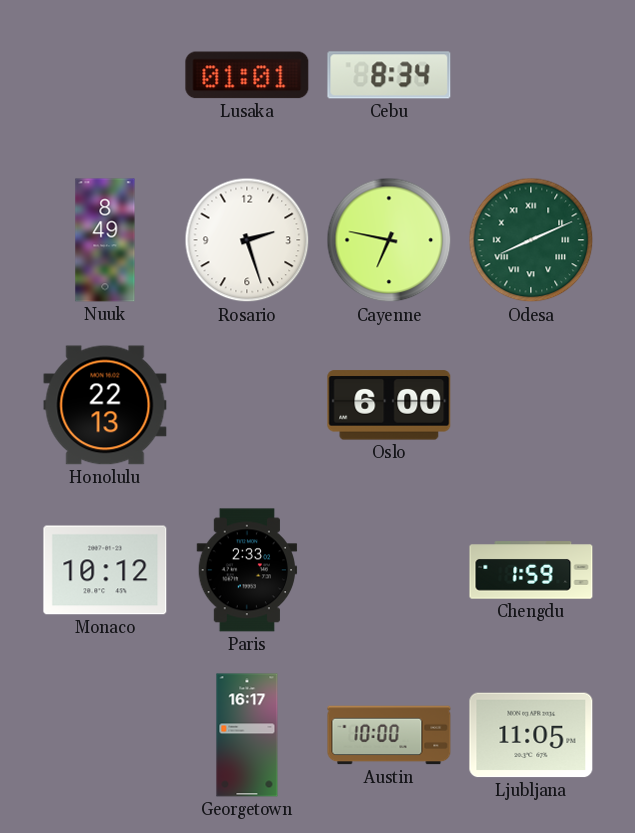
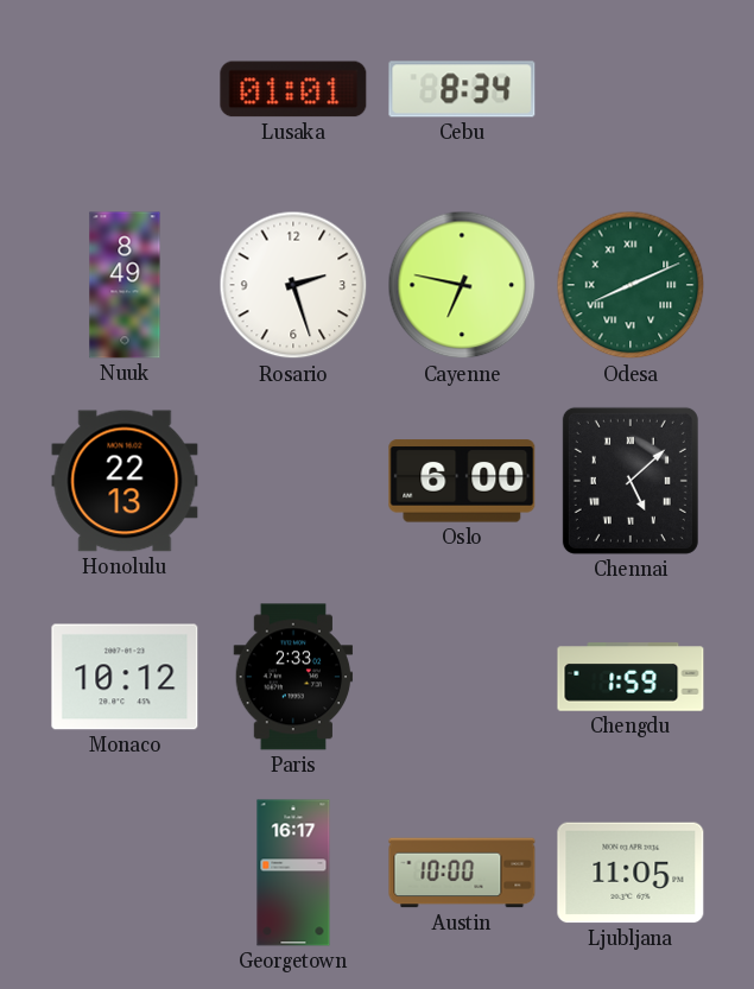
Chennai: none -> 5:08 (631, 481)
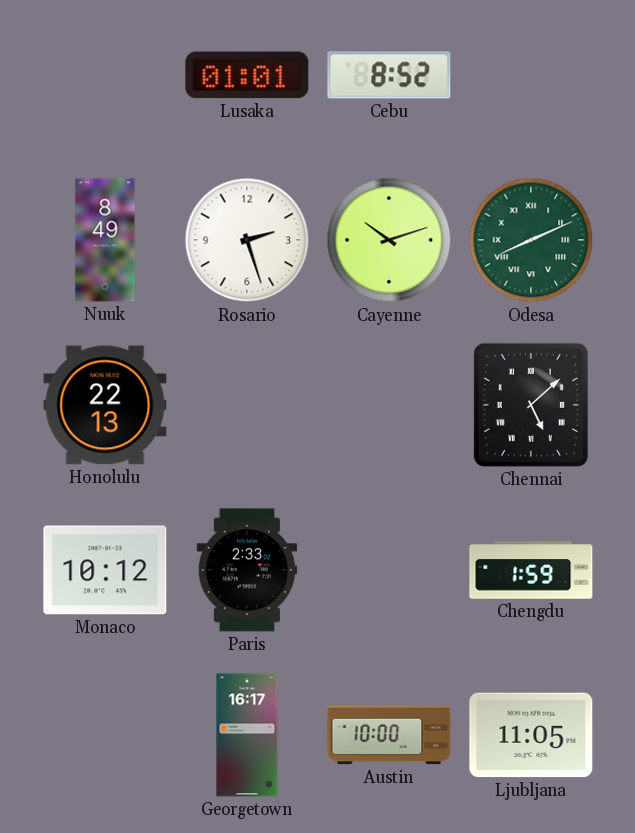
Cebu: 8:34 -> 8:52 (389, 75)
Cayenne: 6:47 -> 10:12 (389, 240)
Oslo: 6:00 -> none (462, 481)
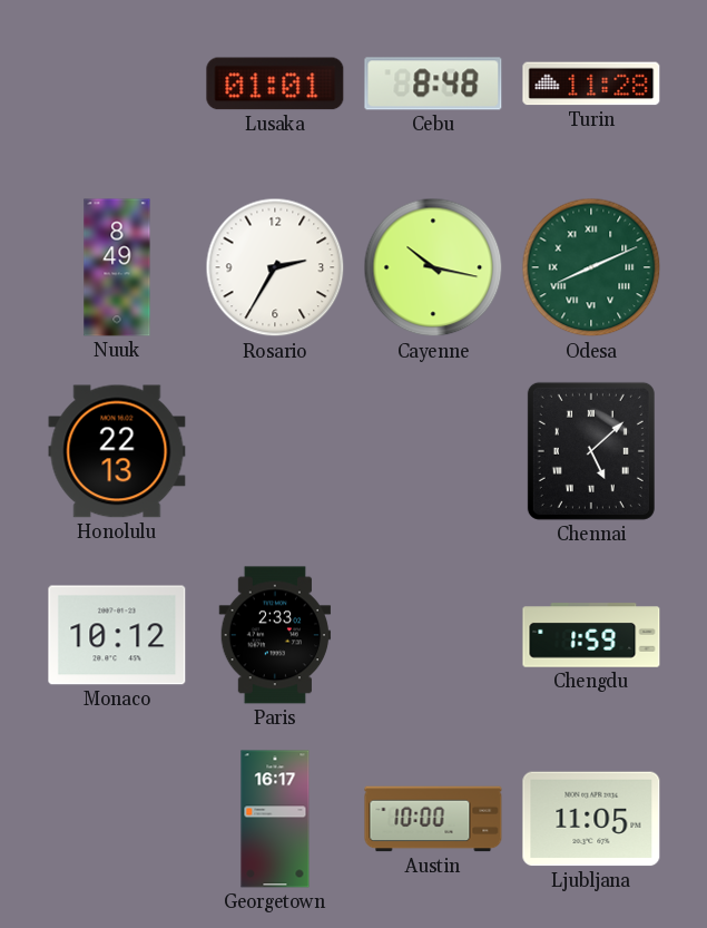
Cebu: 8:52 -> 8:48 (433, 84)
Turin: none -> 11:28 (591, 84)
Rosario: 2:27 -> 2:35 (275, 267)
Cayenne: 10:12 -> 10:17 (433, 267)
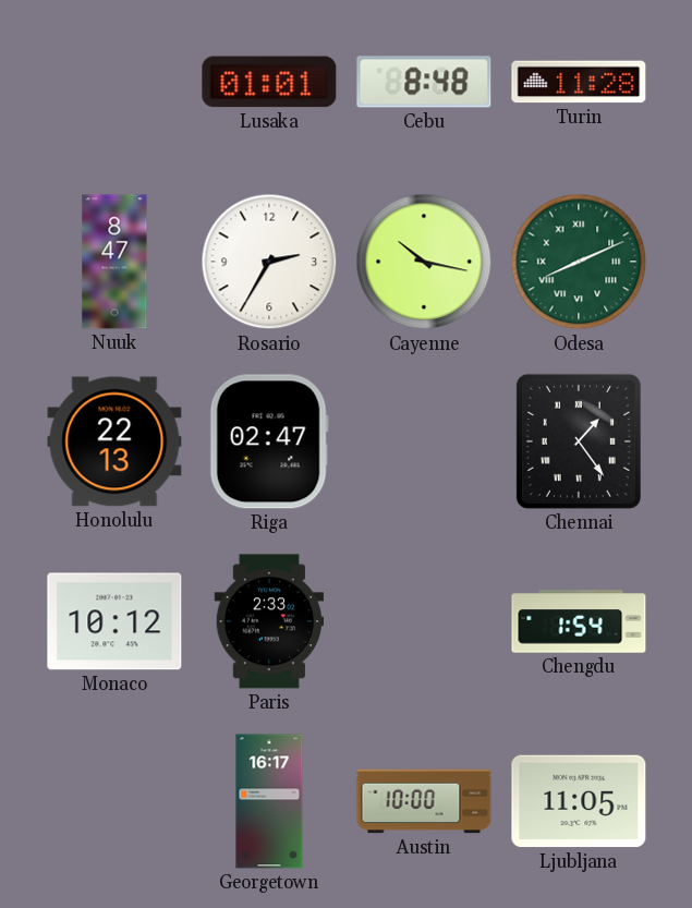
Nuuk: 8:49 -> 8:47 (114, 262)
Riga: none -> 02:47 (269, 441)
Chennai: 5:08 -> 1:24 (579, 441)
Chengdu: 1:59 -> 1:54 (579, 621)
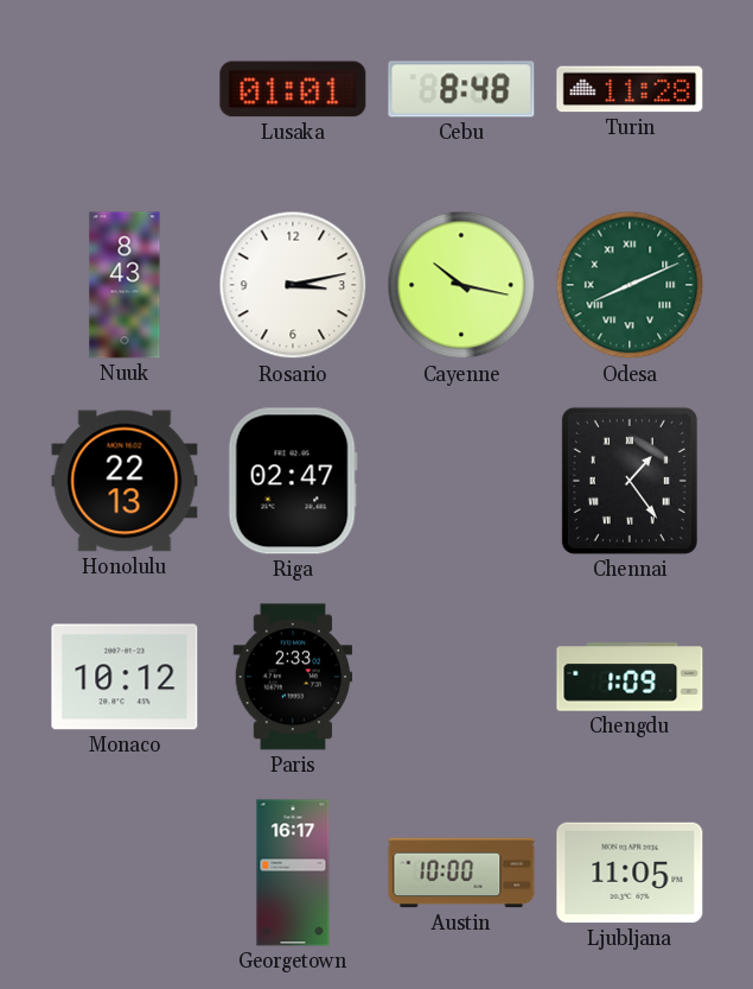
Nuuk: 8:47 -> 8:43 (125, 285)
Rosario: 2:35 -> 3:13 (293, 285)
Chengdu: 1:54 -> 1:09 (630, 677)
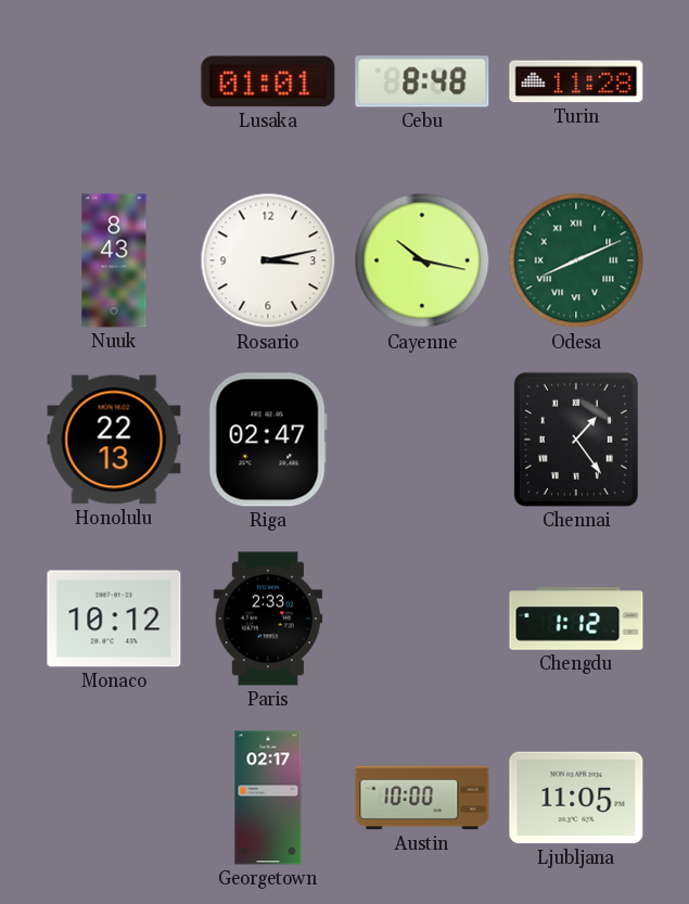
Chengdu: 1:09 -> 1:12 (576, 619)
Georgetown: 16:17 -> 02:17 (268, 798)
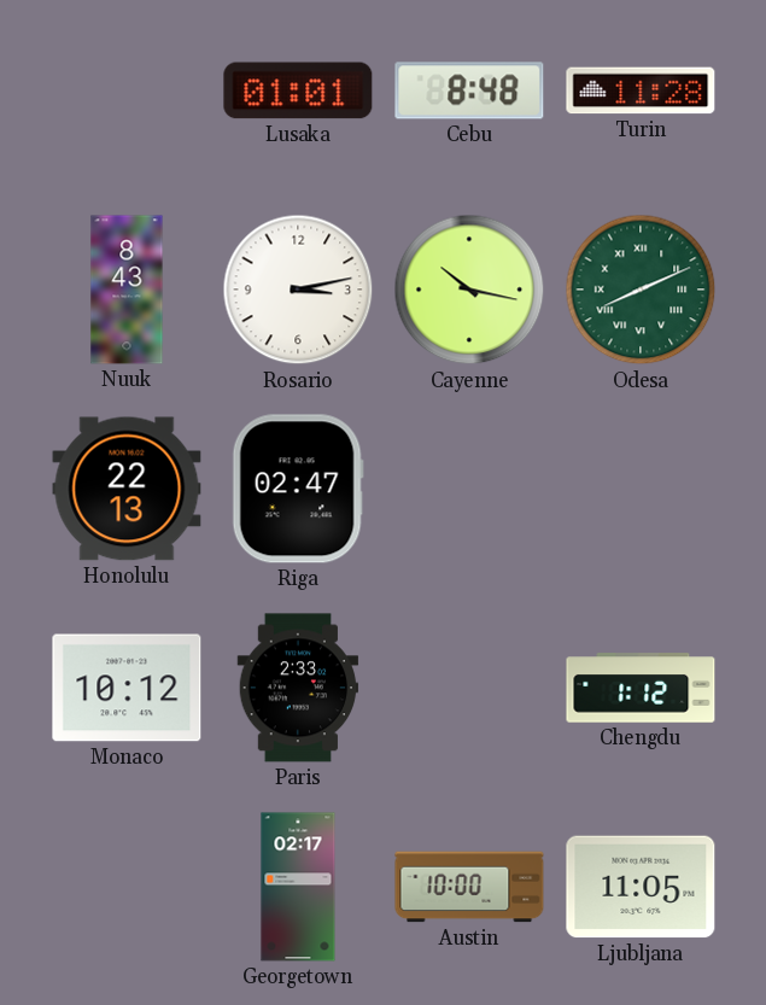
Chennai: 1:24 -> none (576, 440)
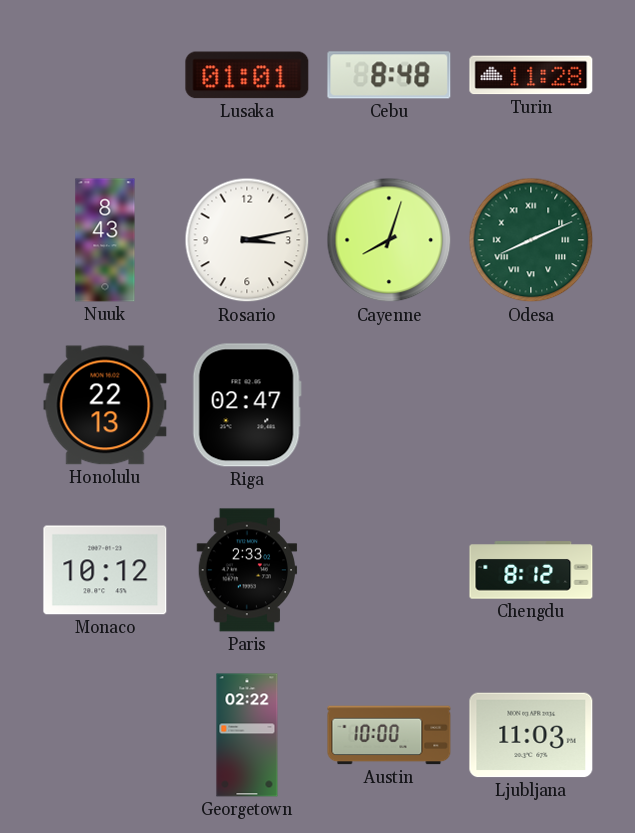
Cayenne: 10:17 -> 8:03 (389, 240)
Chengdu: 1:12 -> 8:12 (531, 570)
Georgetown: 02:17 -> 02:22 (247, 735)
Ljubljana: 11:05 -> 11:03 (531, 735)
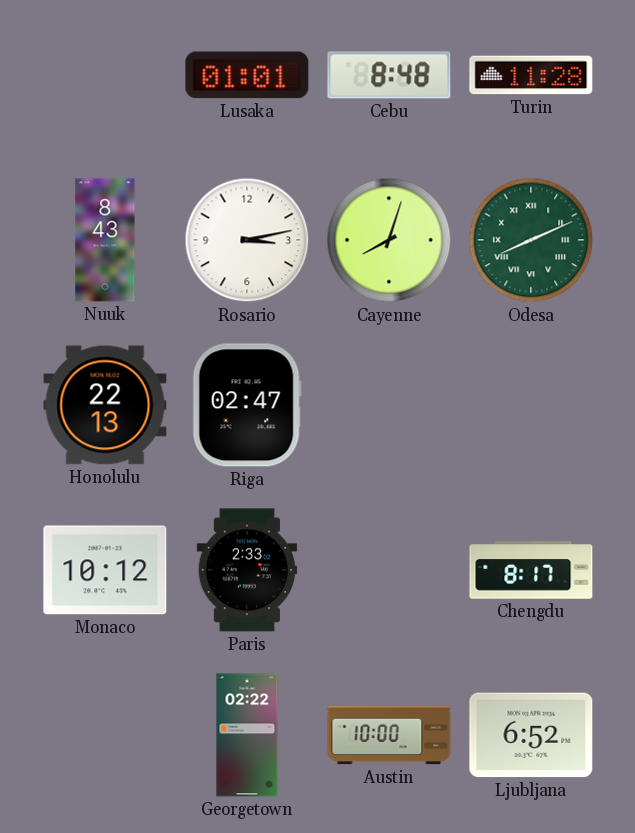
Chengdu: 8:12 -> 8:17 (531, 570)
Ljubljana: 11:03 -> 6:52 (531, 735)
